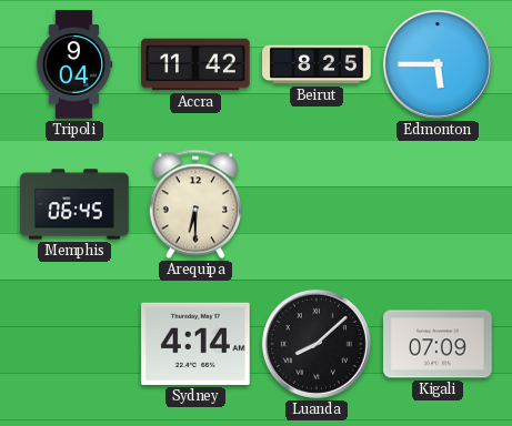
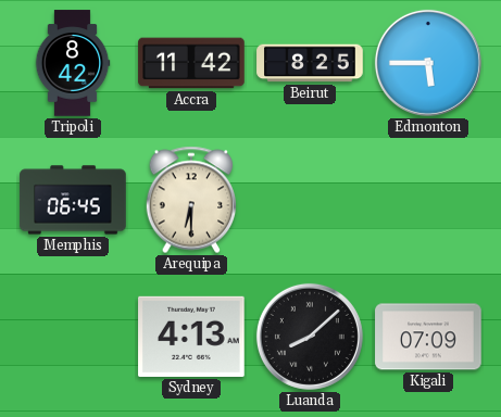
Tripoli: 9:04 -> 8:42 (73, 63)
Sydney: 4:14 -> 4:13 (191, 337)
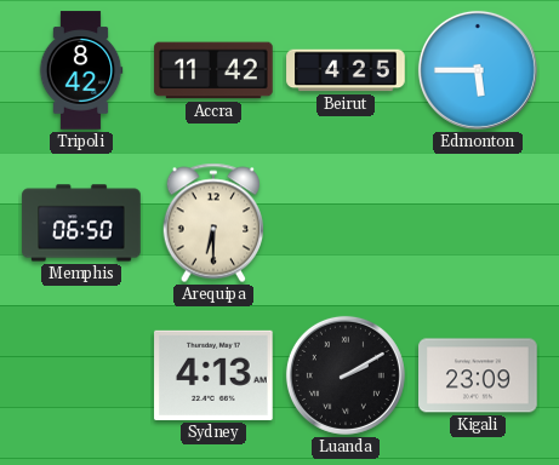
Beirut: 8:25 -> 4:25 (346, 70)
Memphis: 06:45 -> 06:50 (81, 223)
Luanda: 8:08 -> 2:10 (346, 375)
Kigali: 07:09 -> 23:09 (478, 375)
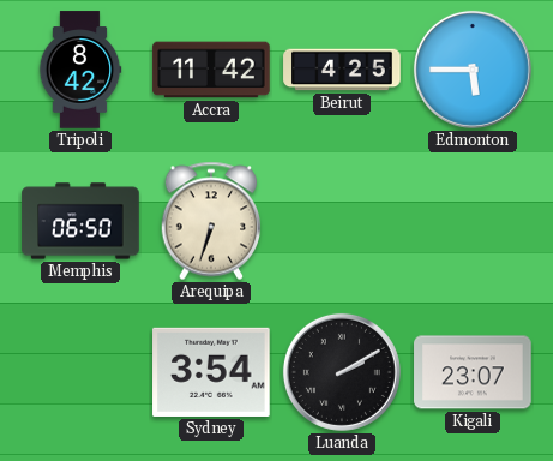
Arequipa: 6:30 -> 6:33 (211, 221)
Sydney: 4:13 -> 3:54 (211, 372)
Kigali: 23:09 -> 23:07 (473, 372)
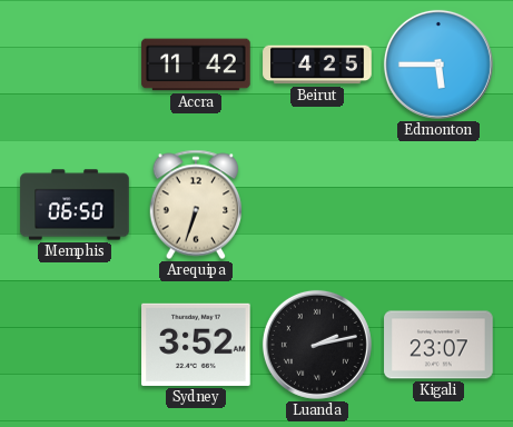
Tripoli: 8:42 -> none (80, 70)
Sydney: 3:54 -> 3:52 (196, 345)
Luanda: 2:10 -> 2:13 (317, 345)
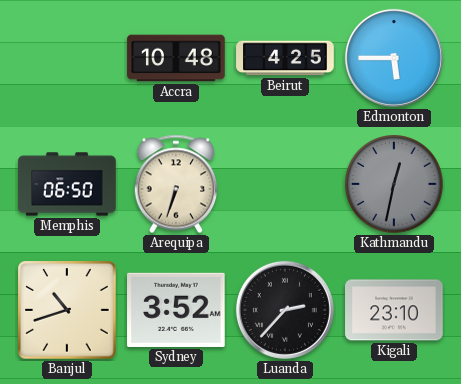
Accra: 11:42 -> 10:48 (176, 58)
Kathmandu: none -> 12:32 (395, 185)
Banjul: none -> 10:42 (68, 311)
Luanda: 2:13 -> 2:37 (285, 310)
Kigali: 23:07 -> 23:10 (394, 310)
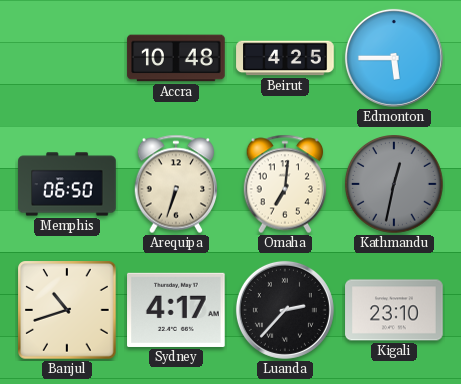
Omaha: none -> 7:01 (285, 184)
Sydney: 3:52 -> 4:17 (176, 310)
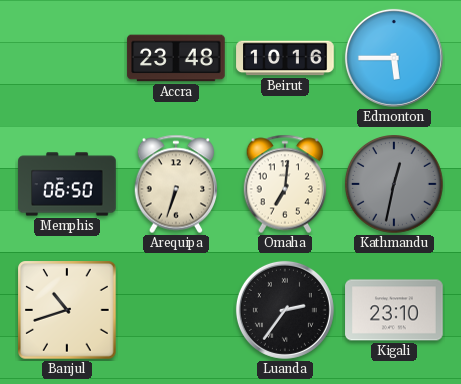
Accra: 10:48 -> 23:48 (176, 58)
Beirut: 4:25 -> 10:16 (285, 58)
Sydney: 4:17 -> none (176, 310)
Luanda: 2:37 -> 2:36 (285, 310)
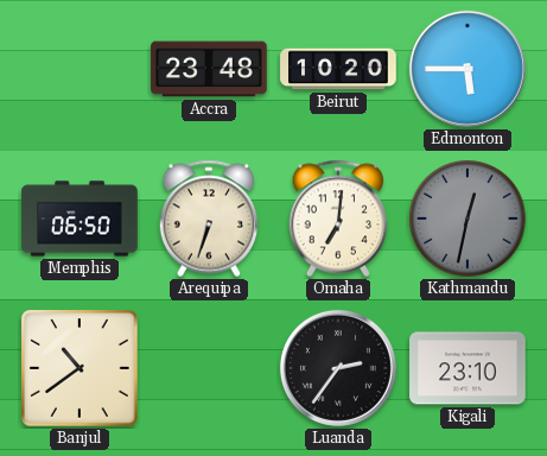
Beirut: 10:16 -> 10:20 (338, 69)
Banjul: 10:42 -> 10:39 (81, 369)
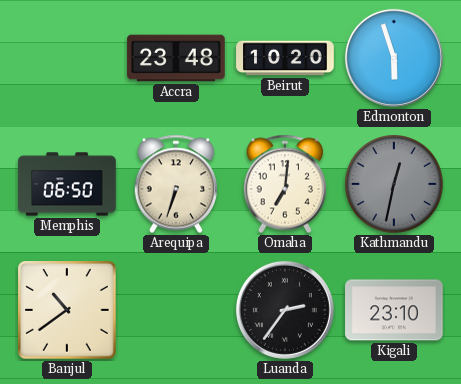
Edmonton: 5:45 -> 5:57 (394, 58)
